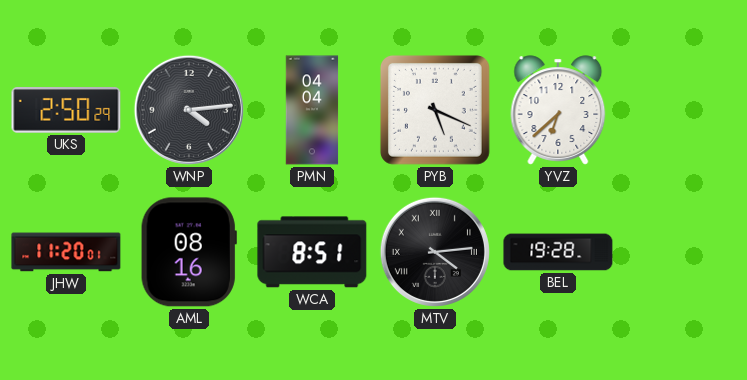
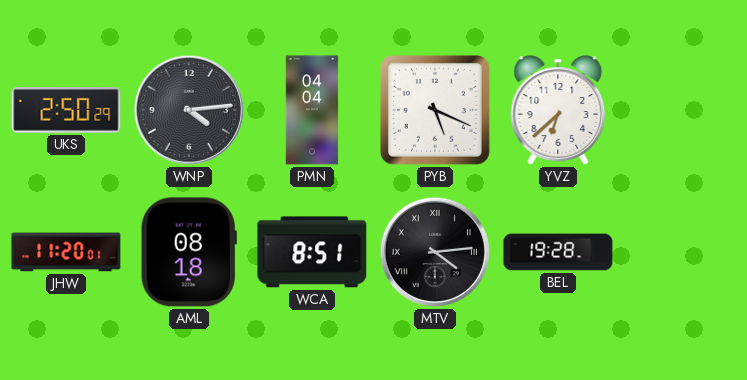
AML: 08:16 -> 08:18 (189, 252)
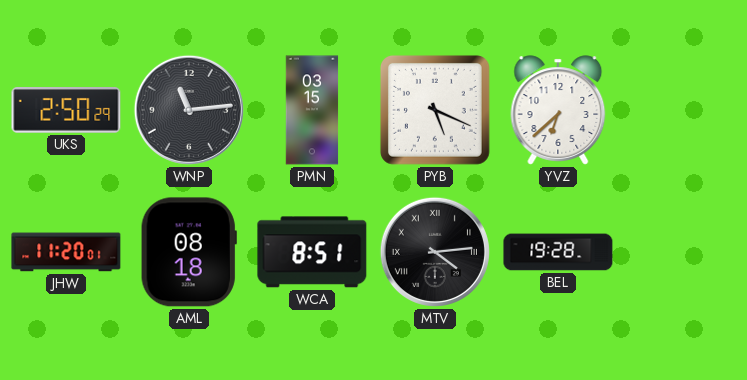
WNP: 4:14 -> 11:14 (189, 110)
PMN: 04:04 -> 03:15 (312, 110)
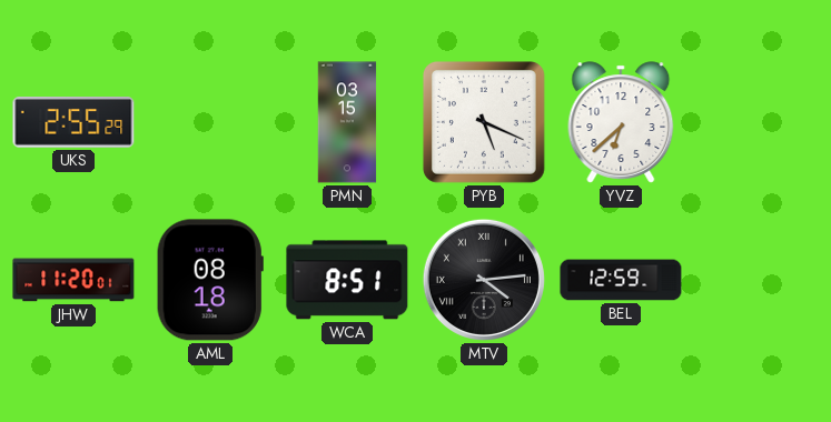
UKS: 2:50 -> 2:55 (73, 123)
WNP: 11:14 -> none (189, 110)
BEL: 19:28 -> 12:59 (621, 280)
